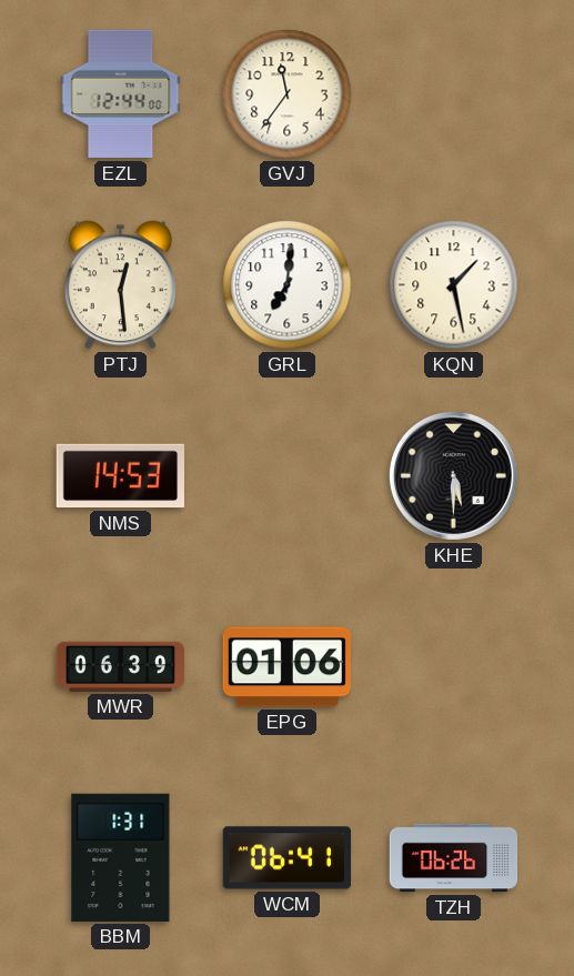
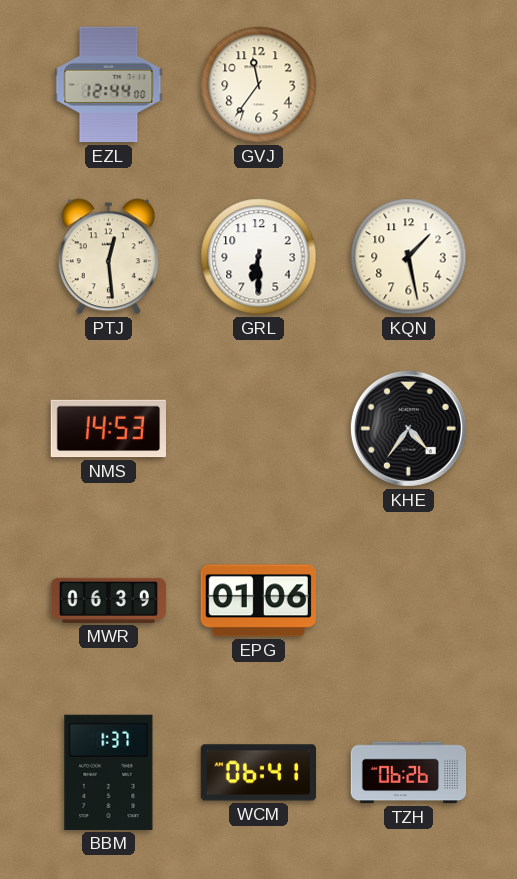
GRL: 7:01 -> 6:30 (259, 257)
KHE: 5:30 -> 4:36 (408, 428)
BBM: 1:31 -> 1:37 (109, 772)
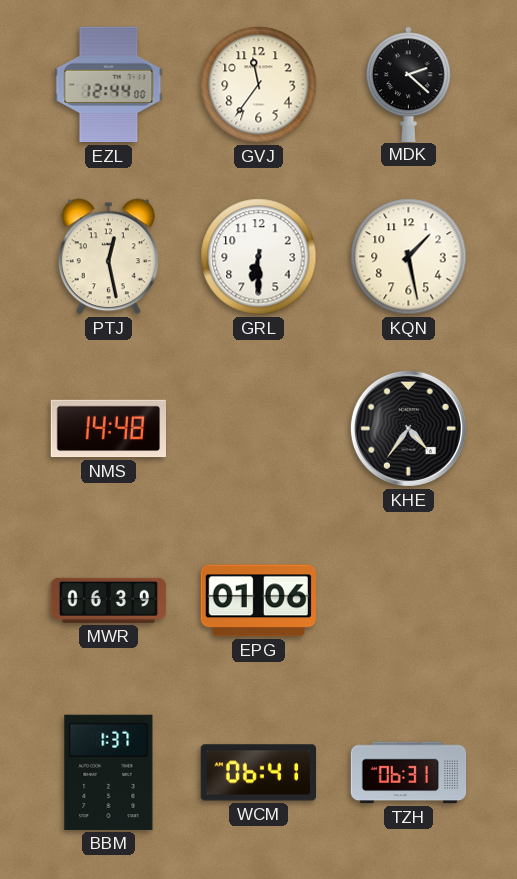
MDK: none -> 2:22 (409, 84)
PTJ: 12:29 -> 12:28 (108, 257)
NMS: 14:53 -> 14:48 (108, 429)
TZH: 06:26 -> 06:31 (409, 773)
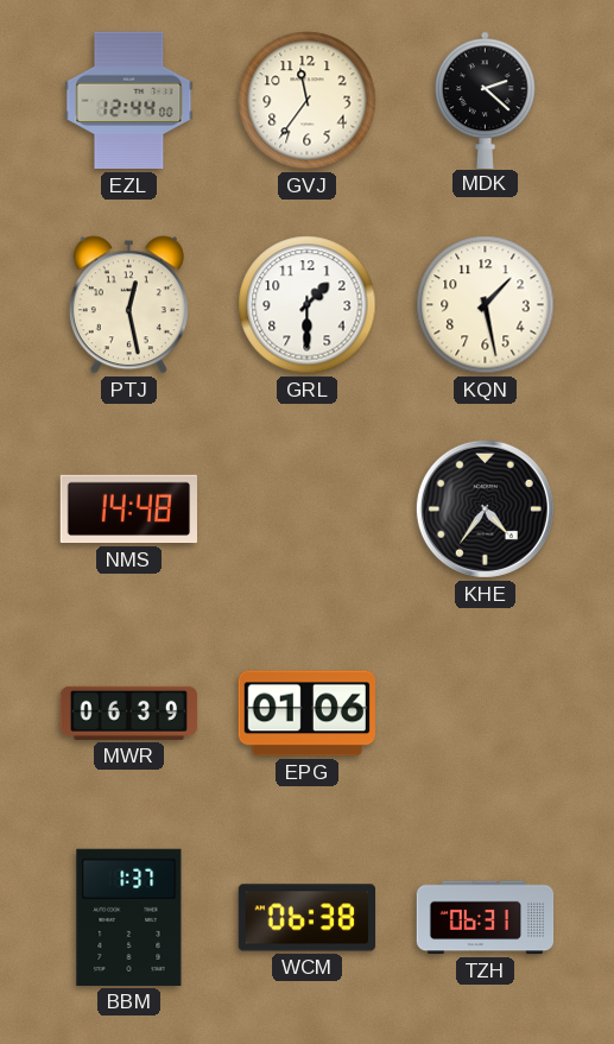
GRL: 6:30 -> 1:30 (308, 305)
WCM: 06:41 -> 06:38 (306, 918)
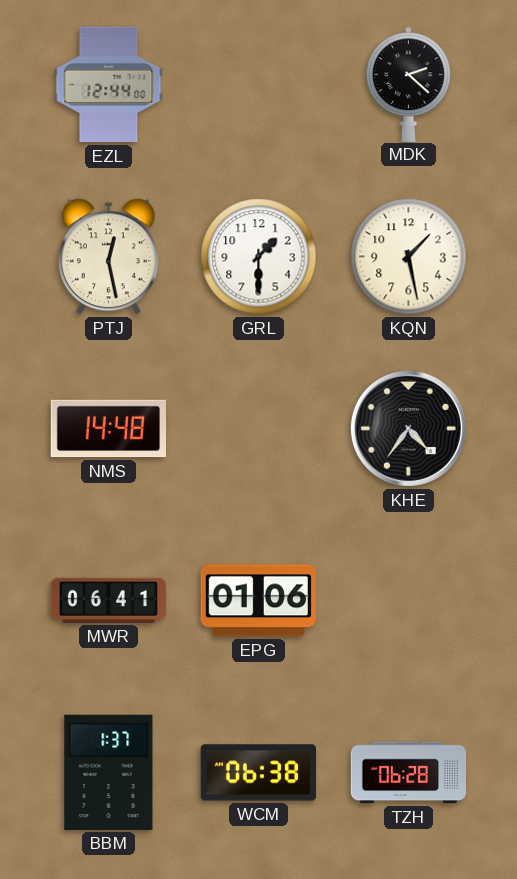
GVJ: 11:36 -> none (308, 101)
MWR: 06:39 -> 06:41 (109, 600)
TZH: 06:31 -> 06:28 (409, 773)
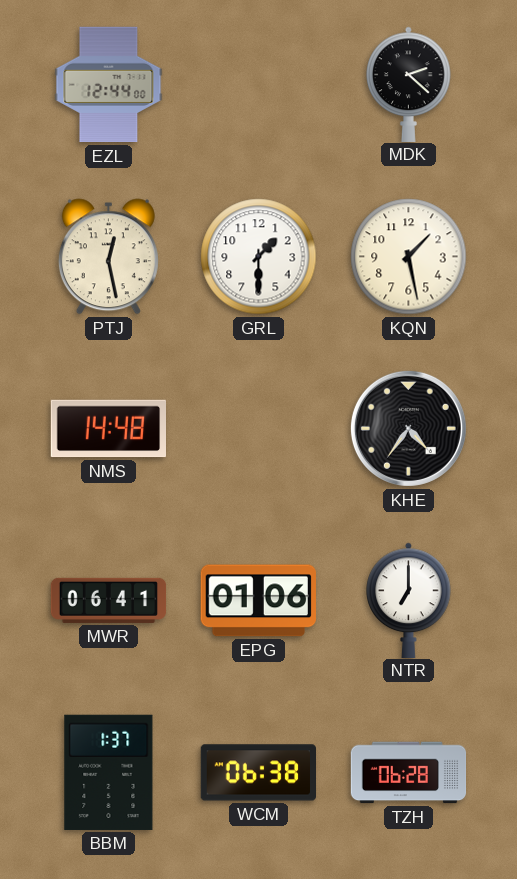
NTR: none -> 7:00 (409, 600)
